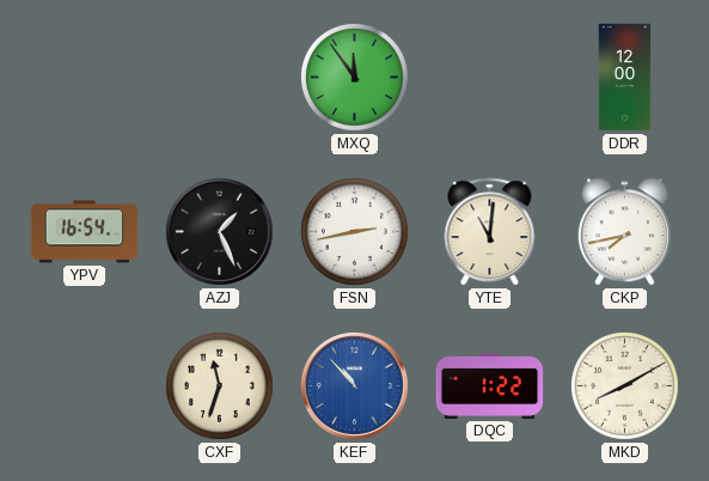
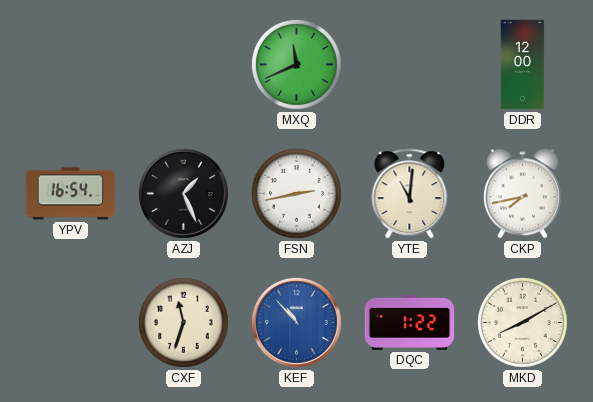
MXQ: 11:54 -> 11:41 (296, 64)
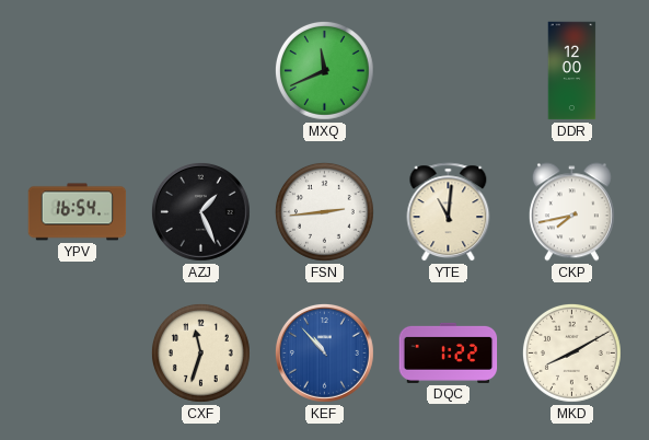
FSN: 2:43 -> 2:44 (324, 211)
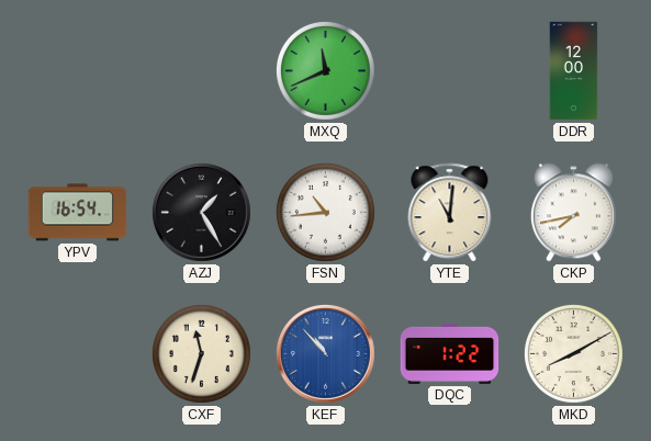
AZJ: 1:26 -> 1:25 (201, 212)
FSN: 2:44 -> 10:44 (325, 212)
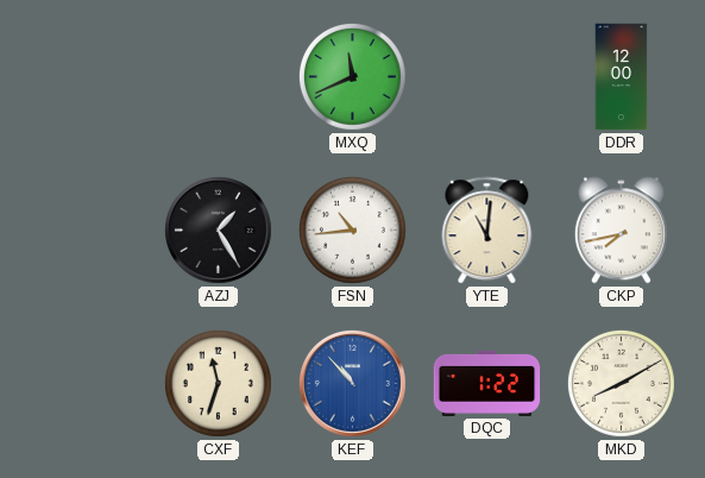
YPV: 16:54 -> none (78, 213)
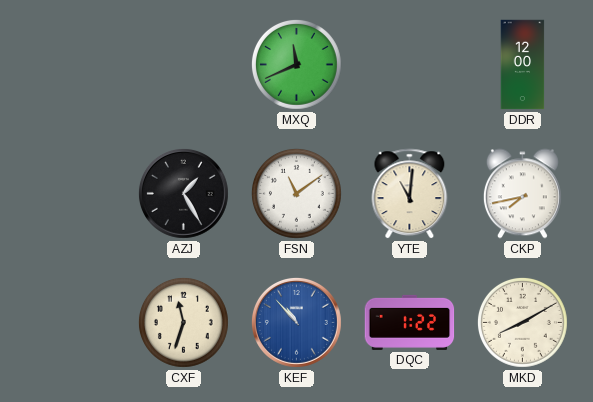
FSN: 10:44 -> 11:09 (296, 193)
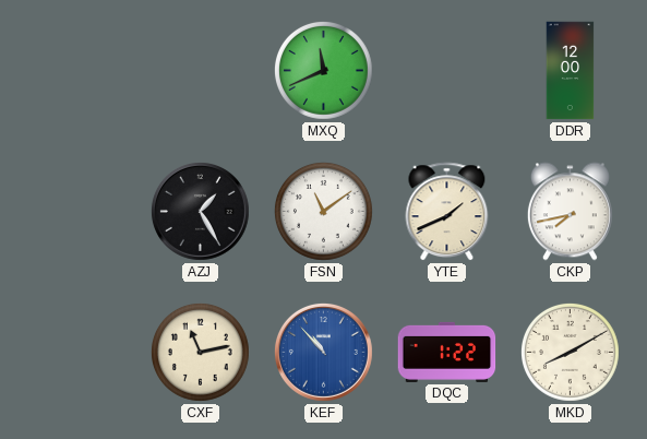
YTE: 11:01 -> 1:41 (447, 212)
CXF: 11:33 -> 11:13 (200, 352)
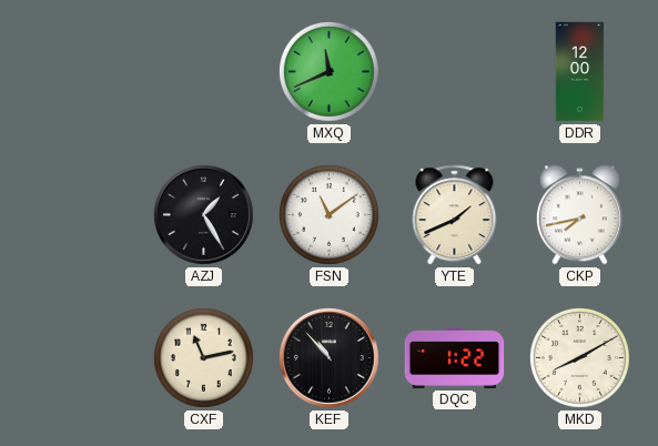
KEF dial: blue -> black (328, 357)
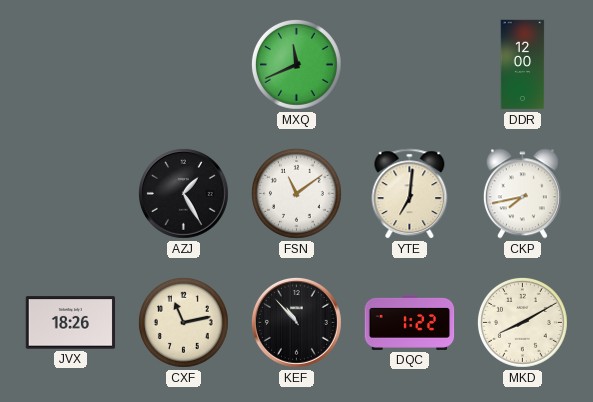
YTE: 1:41 -> 7:01 (410, 194)
JVX: none -> 18:26 (71, 323)
